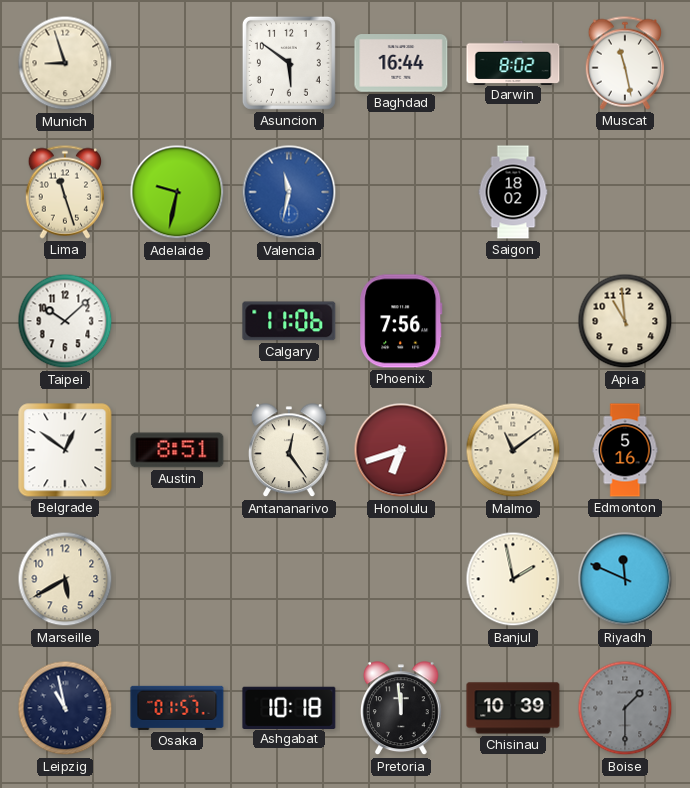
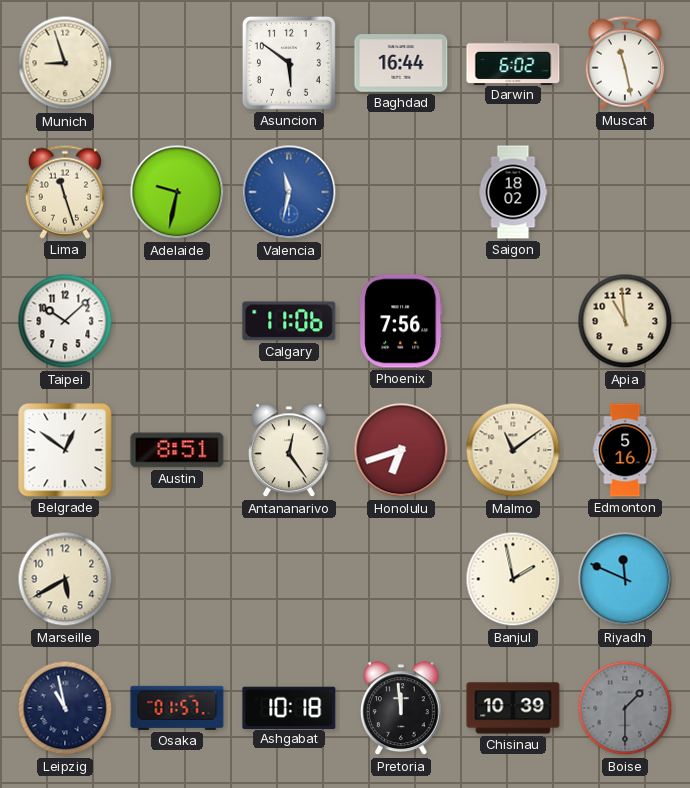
Darwin: 8:02 -> 6:02 (513, 62)
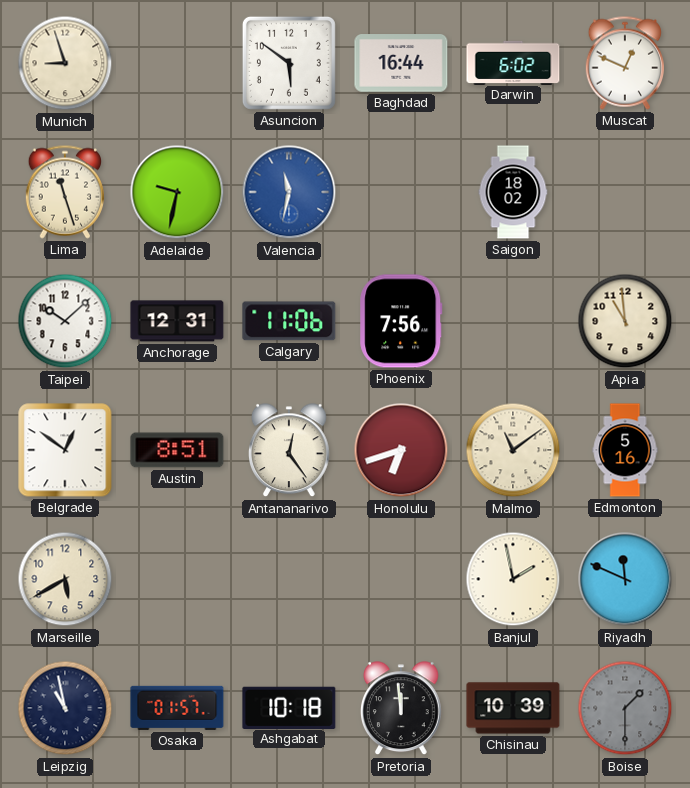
Muscat: 11:28 -> 12:49 (624, 63)
Anchorage: none -> 12:31 (177, 321)
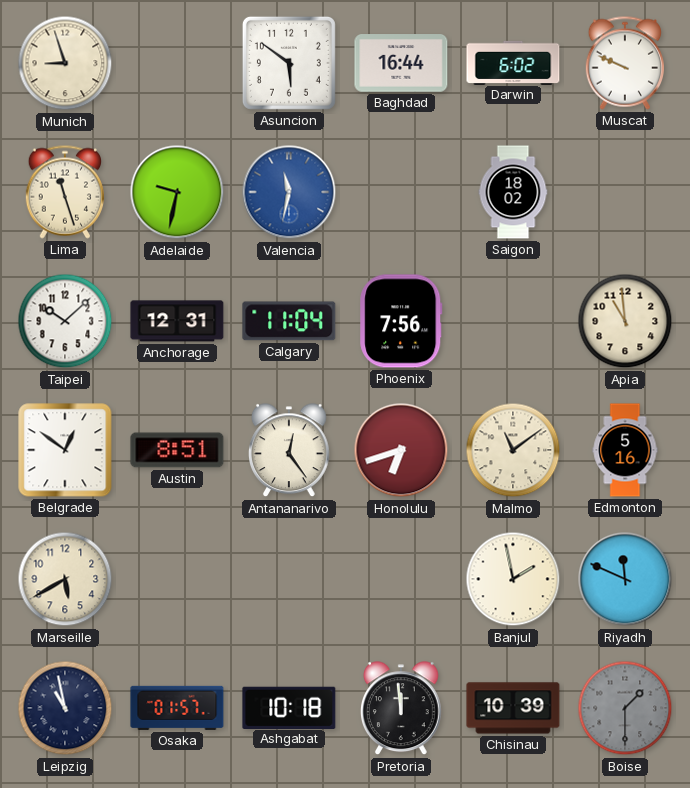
Muscat: 12:49 -> 9:49 (624, 63)
Calgary: 11:06 -> 11:04 (289, 321)
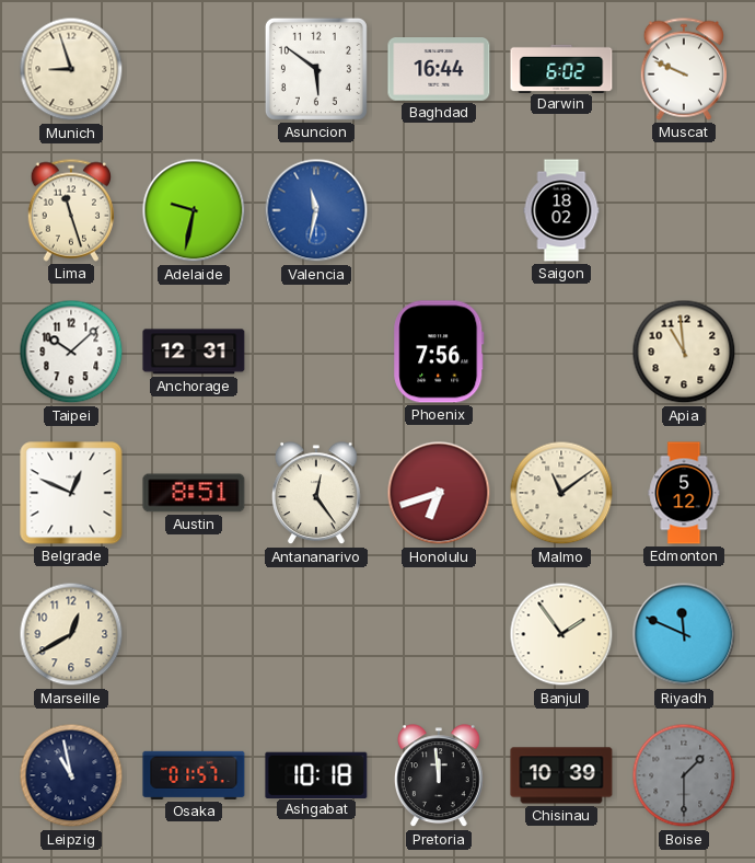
Calgary: 11:04 -> none (289, 321)
Belgrade: 12:51 -> 12:49 (71, 493)
Edmonton: 5:16 -> 5:12 (684, 493)
Marseille: 5:40 -> 12:40 (71, 634)
Banjul: 1:58 -> 1:54 (561, 634)
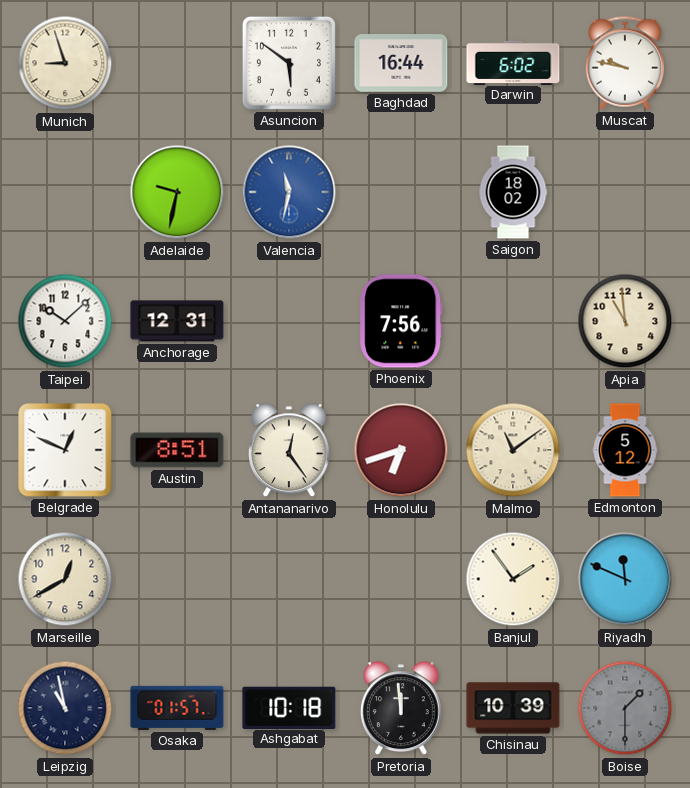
Muscat: 9:49 -> 9:47 (624, 63)
Lima: 11:27 -> none (70, 210)
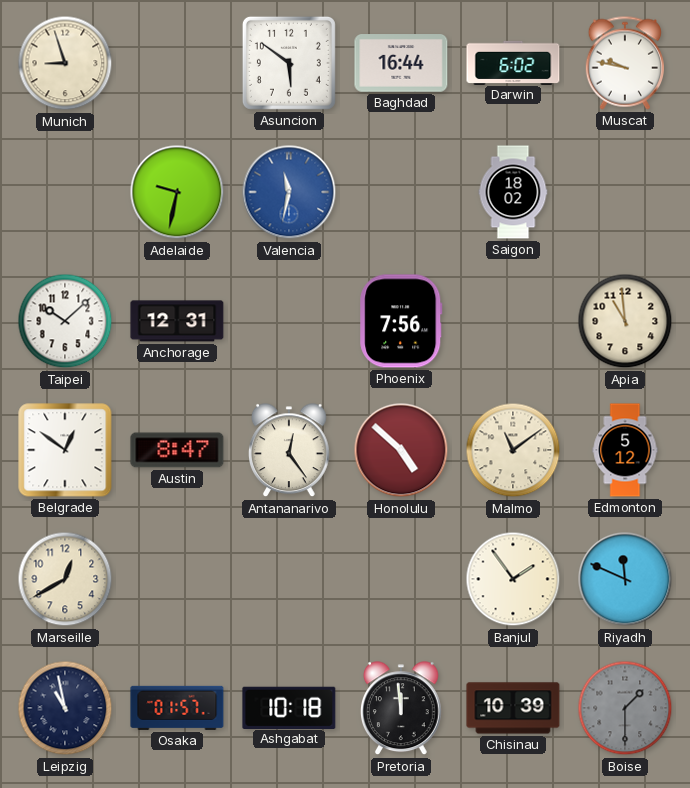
Belgrade: 12:49 -> 12:51 (65, 450)
Austin: 8:51 -> 8:47 (177, 450)
Honolulu: 6:42 -> 4:52 (401, 450)
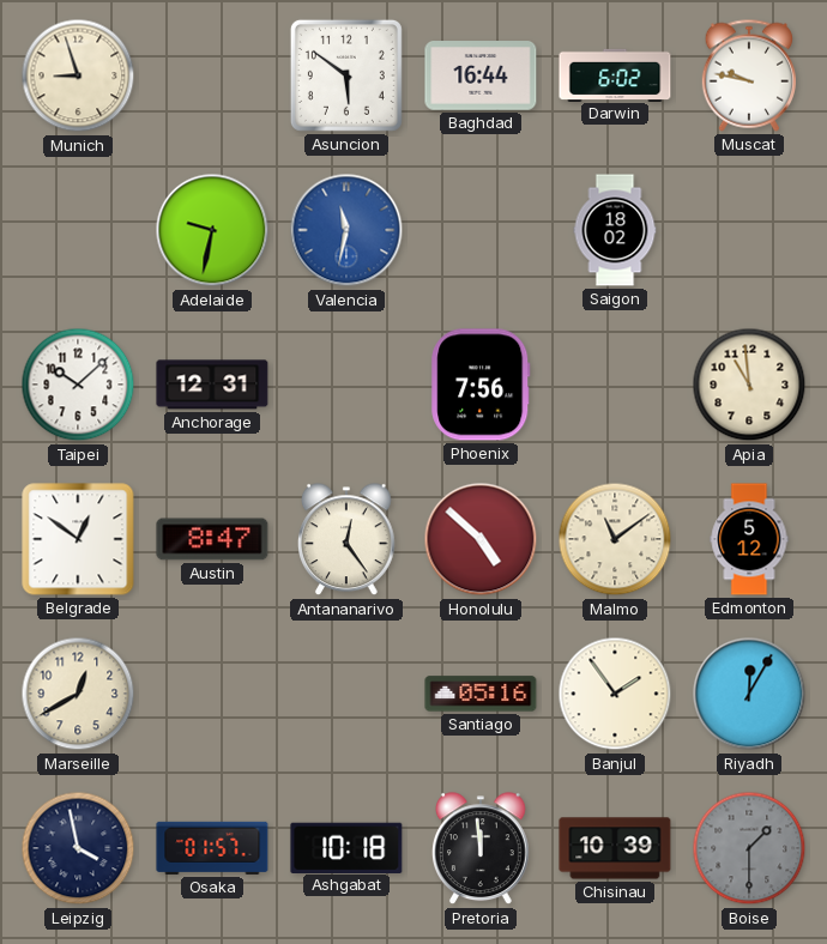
Santiago: none -> 05:16 (481, 694)
Riyadh: 11:49 -> 12:05 (749, 694)
Leipzig: 10:58 -> 3:58 (78, 848)
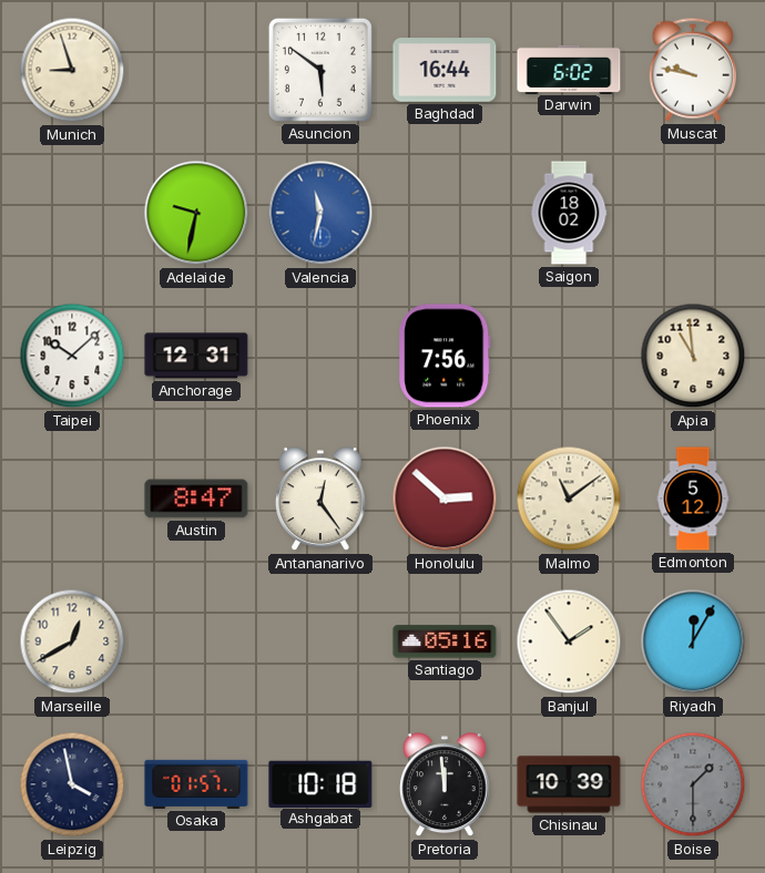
Belgrade: 12:51 -> none (78, 539)
Honolulu: 4:52 -> 2:52 (445, 499)
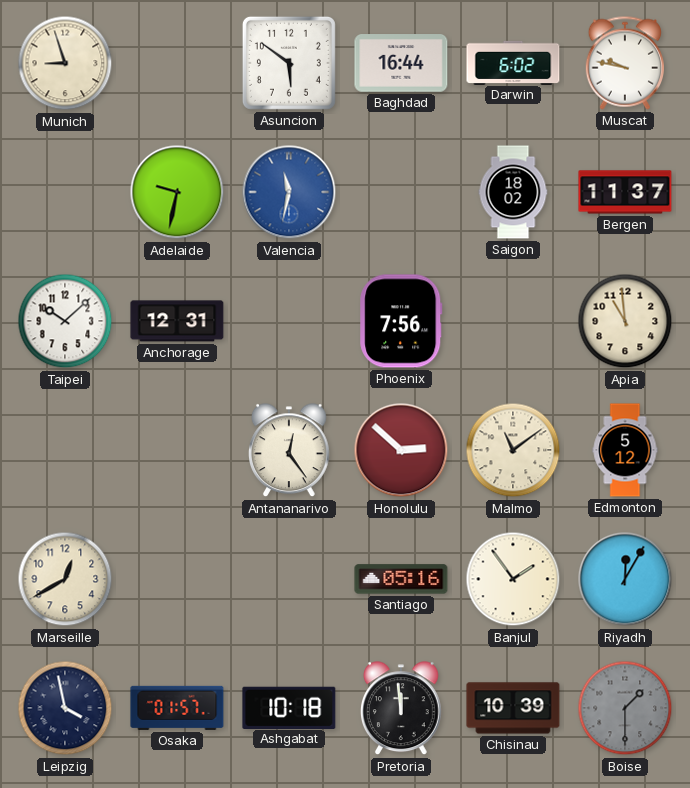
Bergen: none -> 11:37 (625, 192)
Austin: 8:47 -> none (196, 499)
